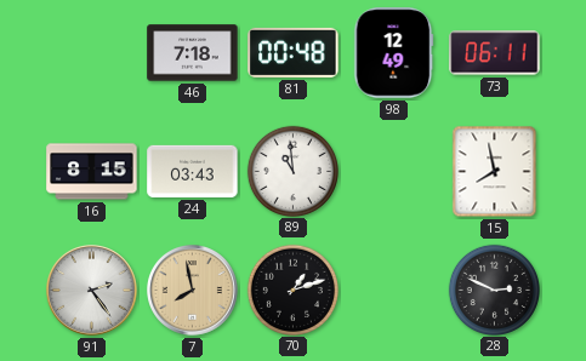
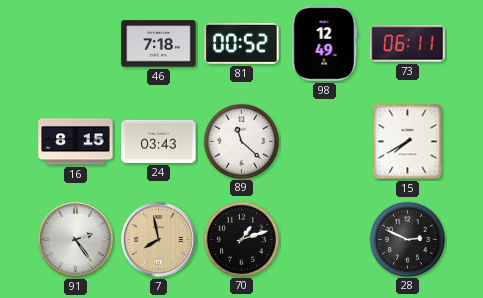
81: 00:48 -> 00:52 (242, 43)
89: 10:59 -> 11:22 (241, 141)
15: 7:58 -> 7:40 (408, 142)
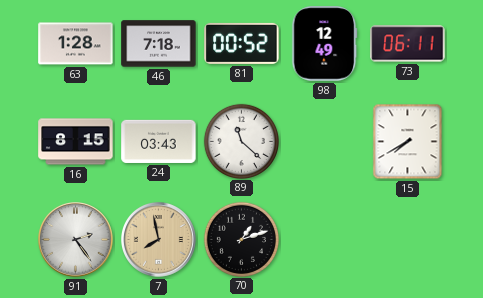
63: none -> 1:28 (76, 44)
28: 2:49 -> none (407, 239)
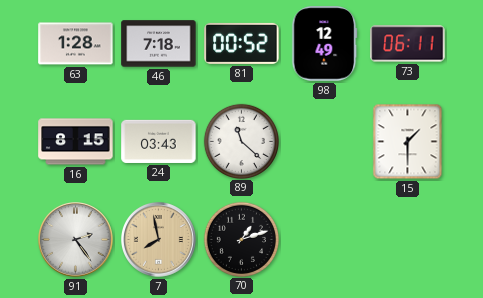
15: 7:40 -> 1:30 (408, 142)
